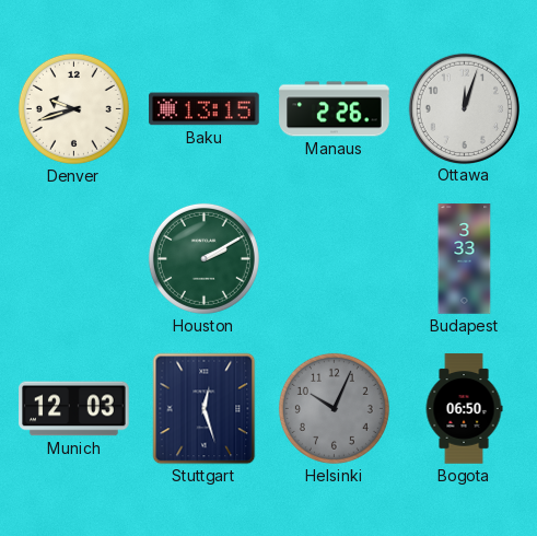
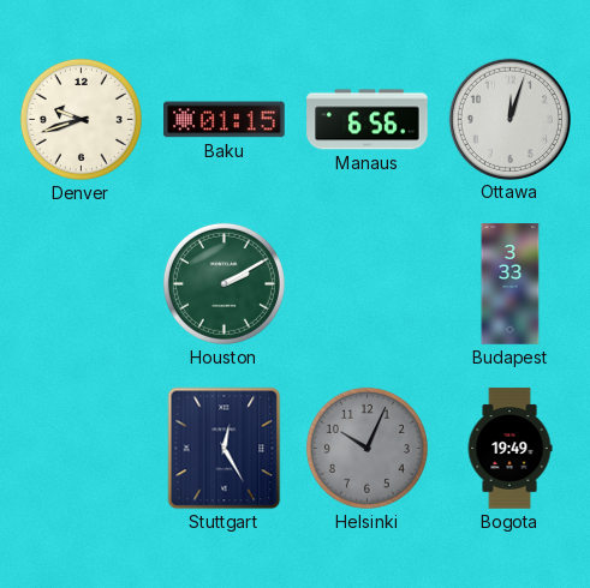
Baku: 13:15 -> 01:15 (225, 120)
Manaus: 2:26 -> 6:56 (368, 120)
Munich: 12:03 -> none (74, 409)
Stuttgart: 12:27 -> 12:25 (225, 449)
Bogota: 06:50 -> 19:49 (509, 449)
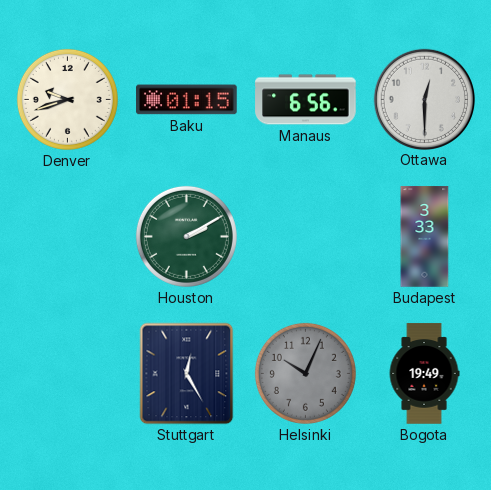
Ottawa: 12:03 -> 12:30 (424, 99)
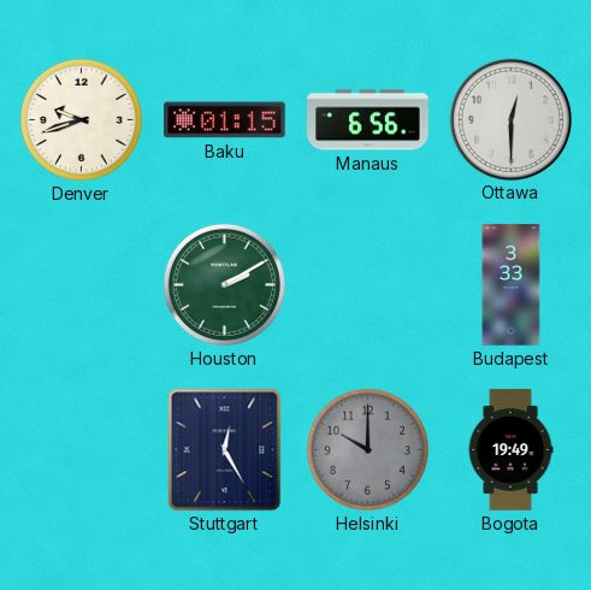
Helsinki: 10:04 -> 10:00 (367, 449)
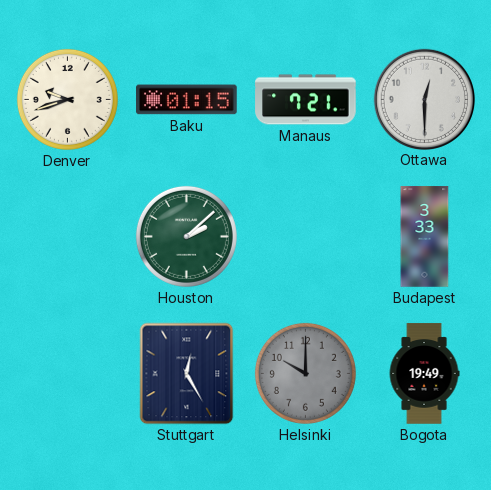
Manaus: 6:56 -> 7:21 (306, 100)
Houston: 2:10 -> 2:08 (186, 236)
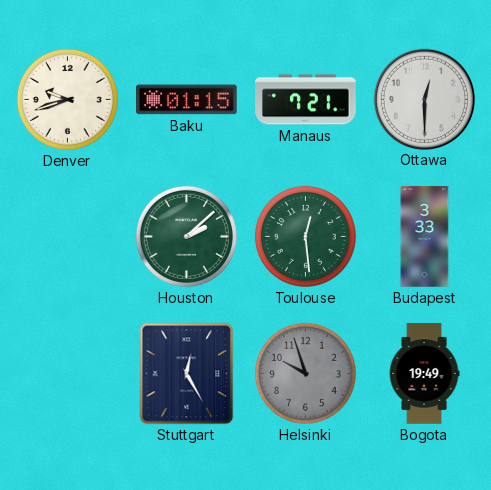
Toulouse: none -> 12:29 (305, 236)
Helsinki: 10:00 -> 9:57 (305, 373)
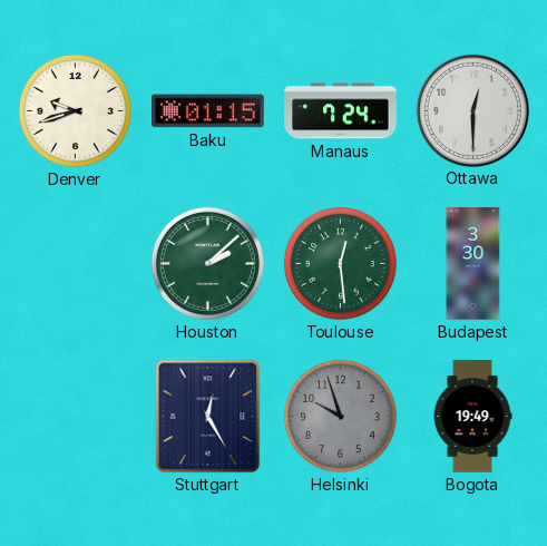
Manaus: 7:21 -> 7:24 (341, 111)
Budapest: 3:33 -> 3:30 (473, 264)
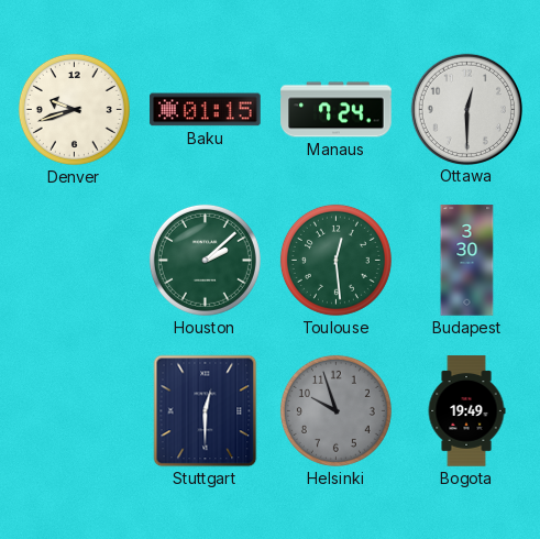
Stuttgart: 12:25 -> 12:30 (206, 411)
